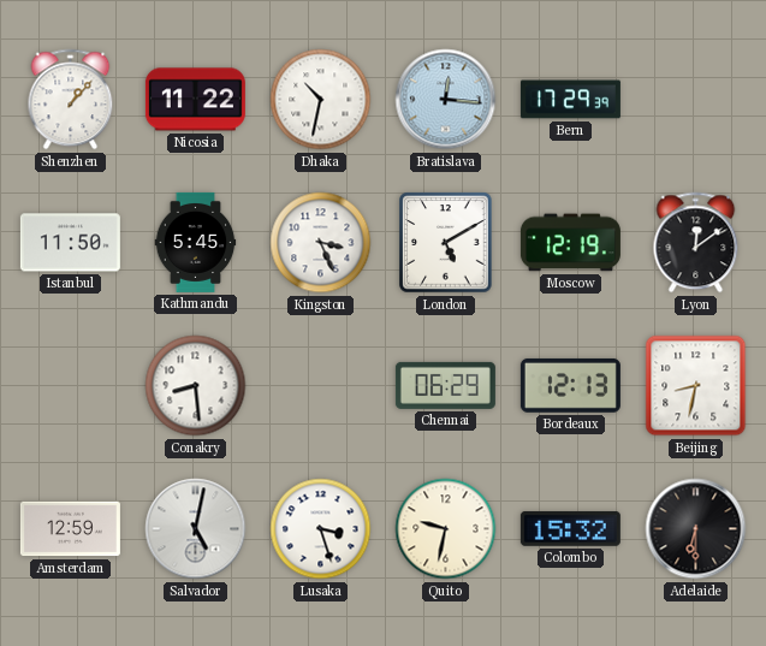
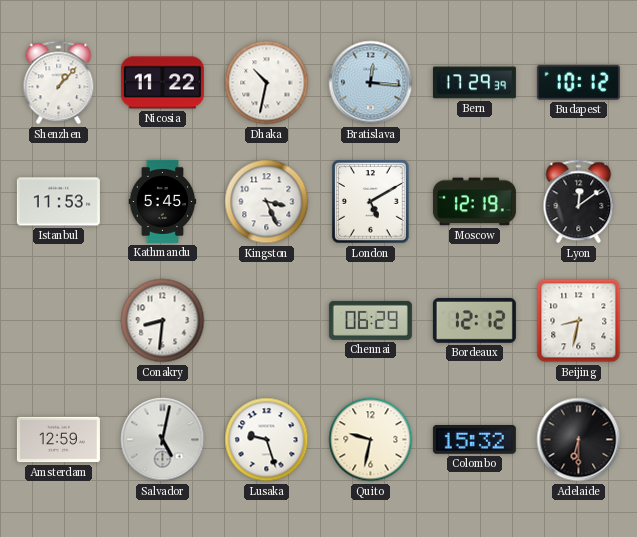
Budapest: none -> 10:12 (578, 82)
Istanbul: 11:50 -> 11:53 (58, 202)
Conakry: 8:29 -> 8:31 (163, 321)
Bordeaux: 12:13 -> 12:12 (474, 320)
Lusaka: 3:27 -> 9:27 (267, 440)
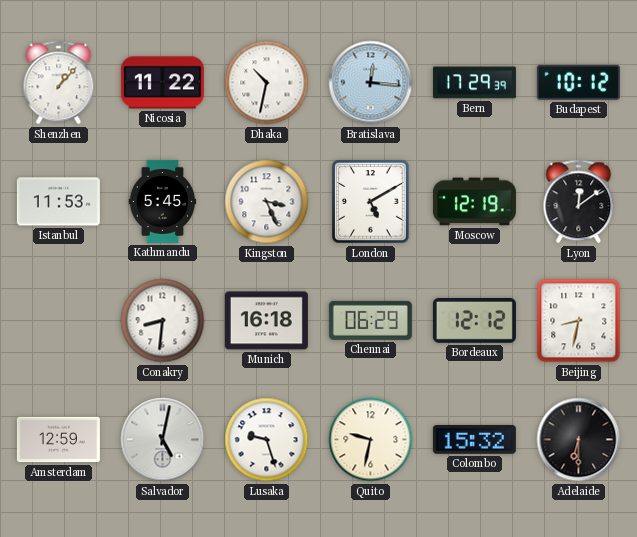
Munich: none -> 16:18 (266, 321)
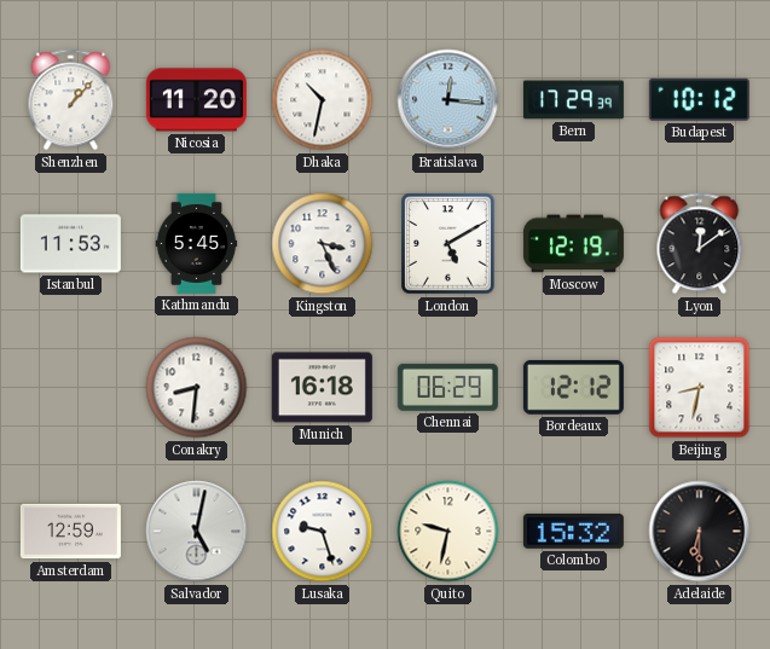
Nicosia: 11:22 -> 11:20 (196, 100)
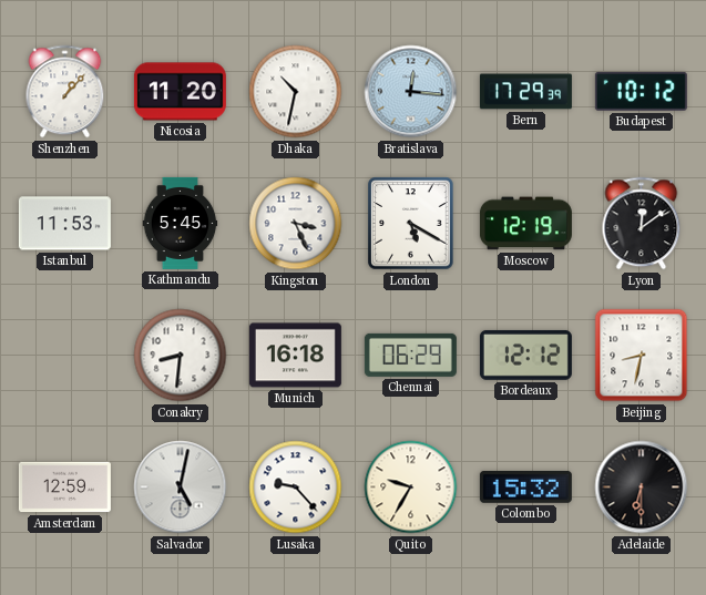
London: 5:10 -> 5:20 (411, 224)
Lusaka: 9:27 -> 9:23 (296, 488)
Quito: 9:32 -> 9:35 (411, 488)
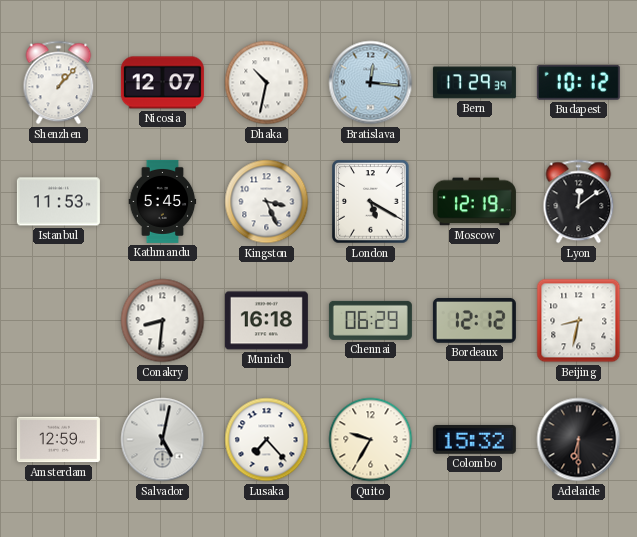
Nicosia: 11:20 -> 12:07 (162, 83)
Lusaka: 9:23 -> 7:23 (267, 440)
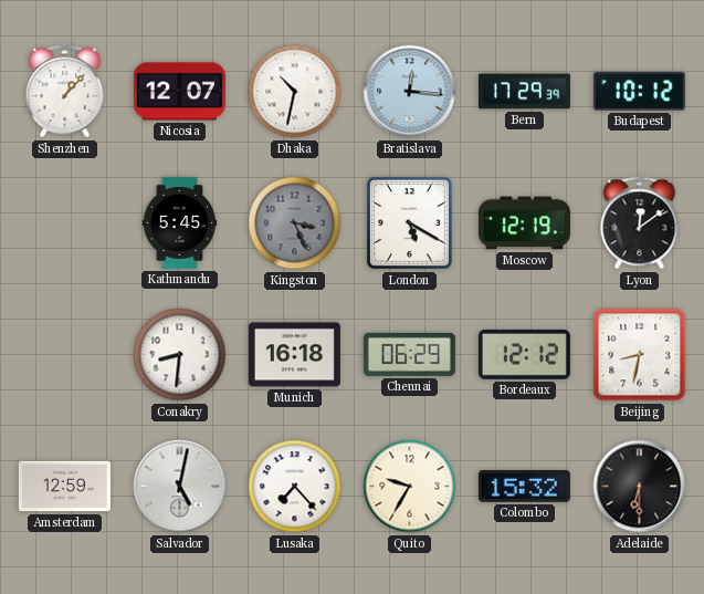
Istanbul: 11:53 -> none (58, 202)
Kingston dial: white -> grey (295, 223)
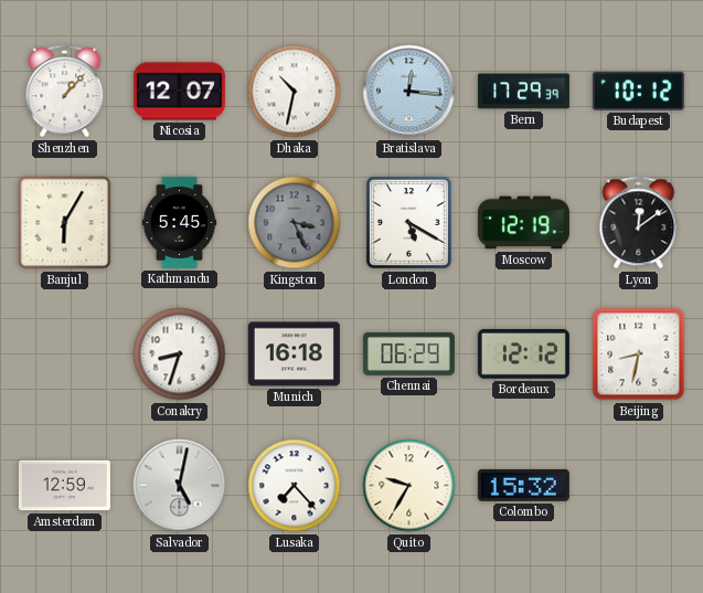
Banjul: none -> 6:05 (65, 223)
Conakry: 8:31 -> 8:33 (180, 354)
Adelaide: 6:30 -> none (640, 487)
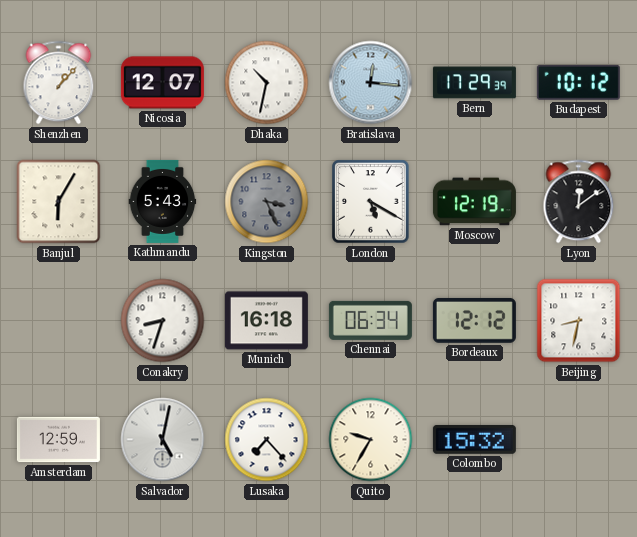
Kathmandu: 5:45 -> 5:43 (163, 201)
Chennai: 06:29 -> 06:34 (370, 320)
